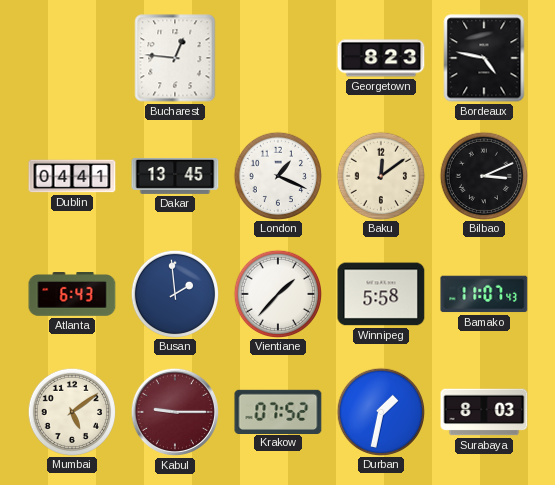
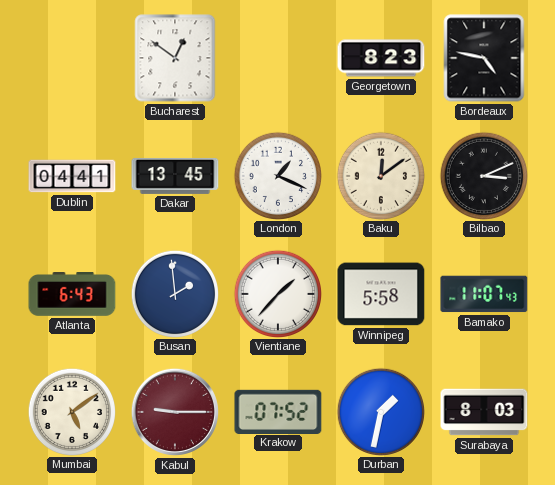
Bucharest: 12:46 -> 12:51 (175, 58)
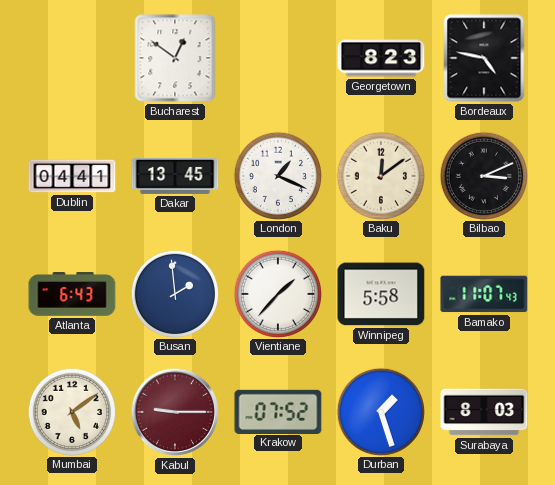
Durban: 1:32 -> 1:27 (380, 411)
